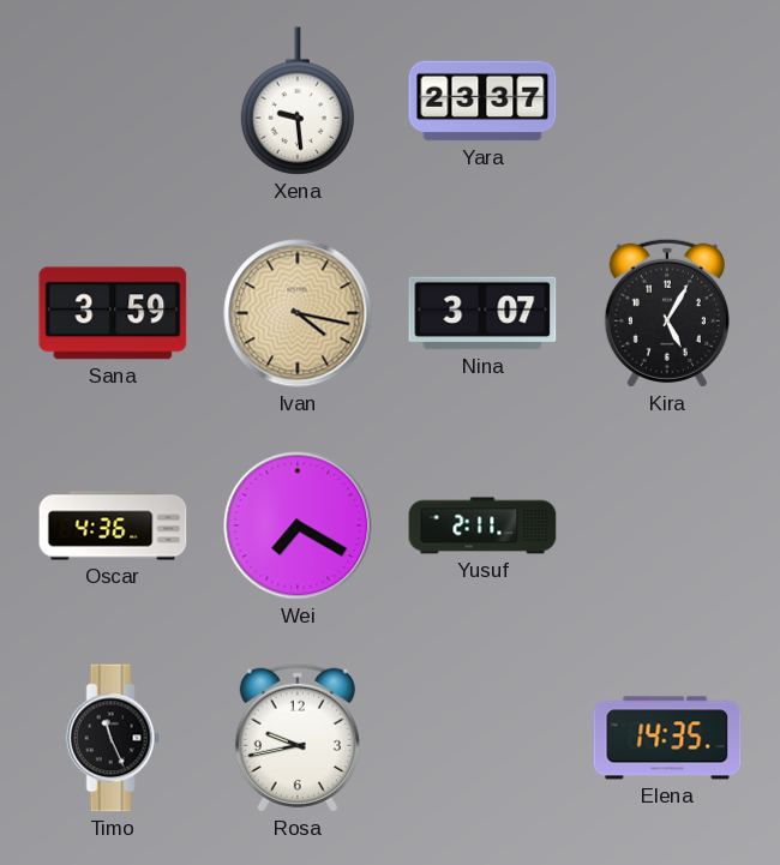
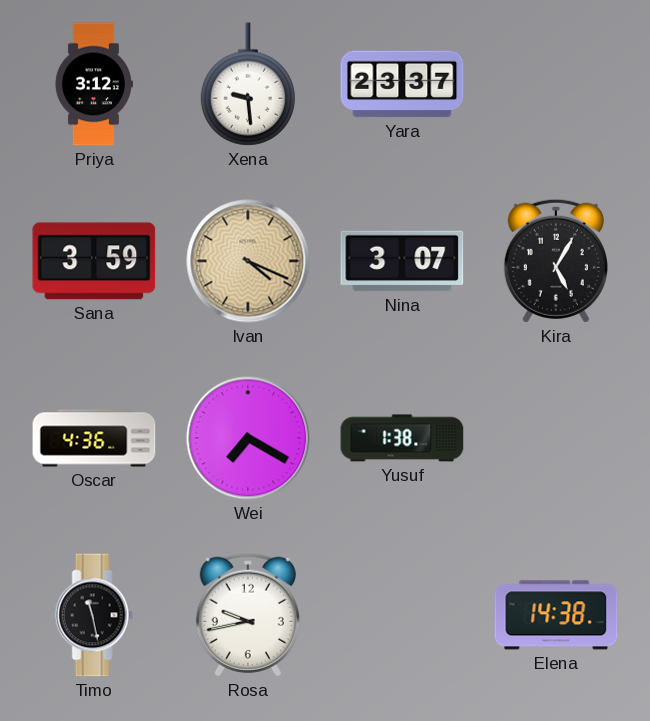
Priya: none -> 3:12 (93, 84)
Ivan: 4:17 -> 4:19 (248, 261)
Yusuf: 2:11 -> 1:38 (402, 438)
Timo: 11:26 -> 11:28 (94, 615)
Elena: 14:35 -> 14:38 (556, 615)
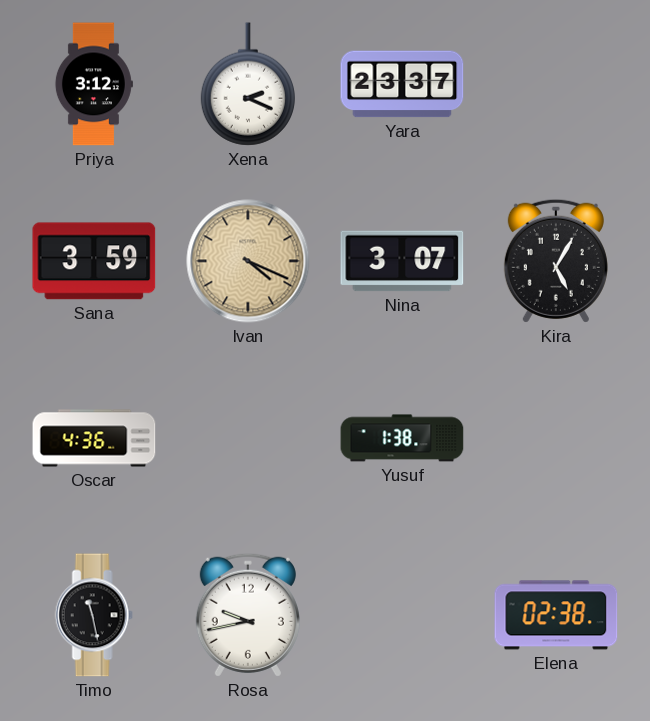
Xena: 9:29 -> 2:19 (248, 84)
Wei: 7:20 -> none (248, 438)
Elena: 14:38 -> 02:38 (556, 615)
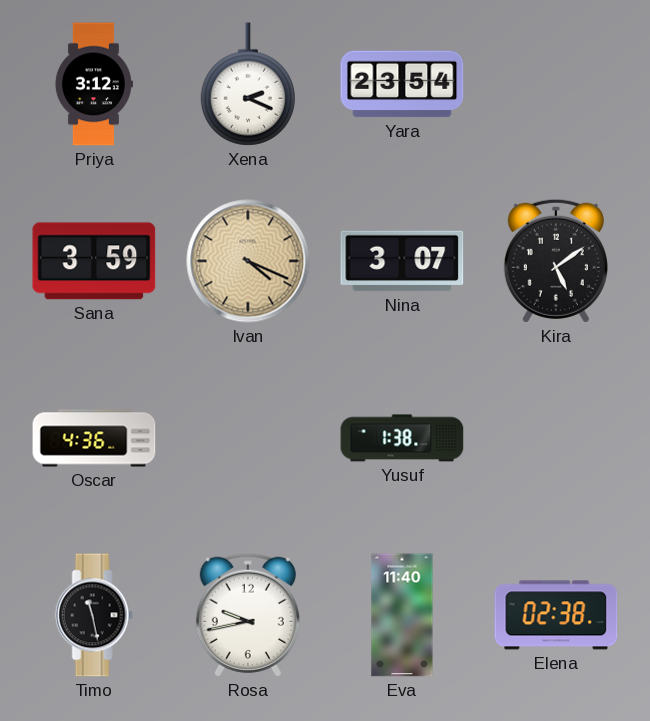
Yara: 23:37 -> 23:54 (402, 84)
Kira: 5:05 -> 5:09 (556, 261)
Eva: none -> 11:40 (402, 615)
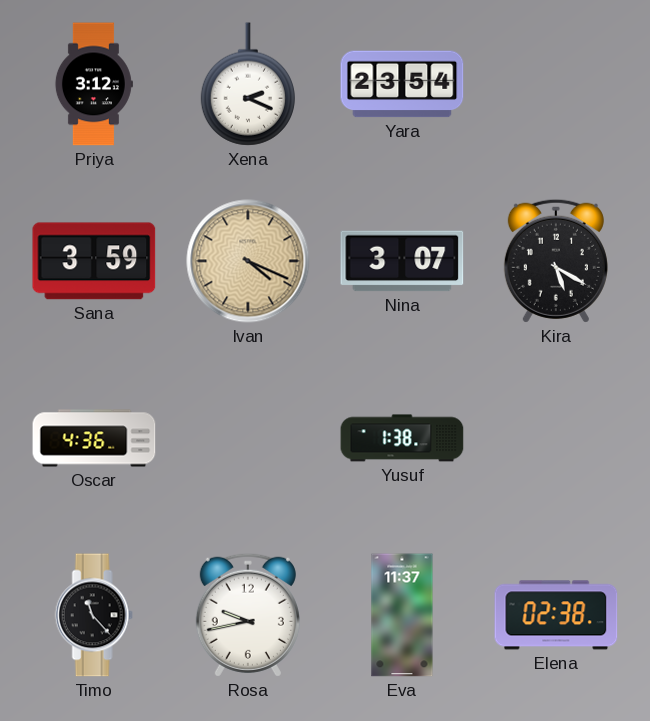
Kira: 5:09 -> 5:20 (556, 261)
Timo: 11:28 -> 11:23 (94, 615)
Eva: 11:40 -> 11:37 (402, 615)
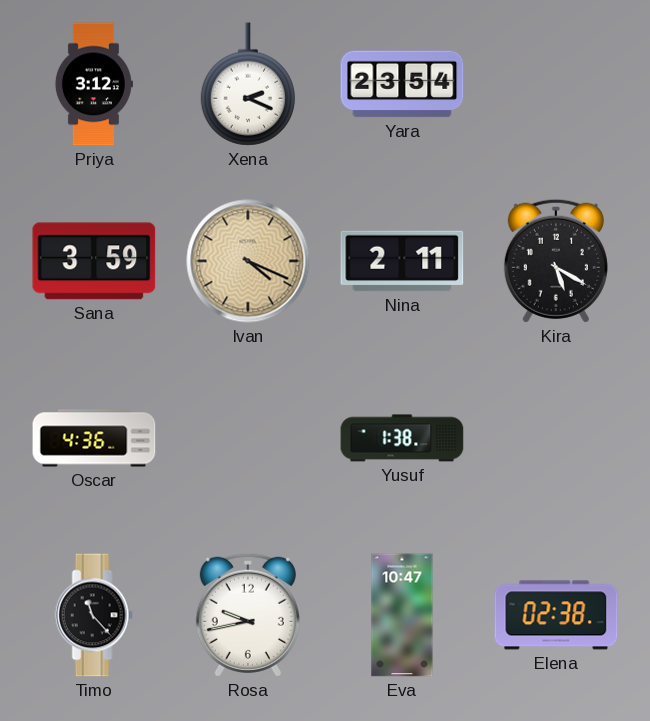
Nina: 3:07 -> 2:11 (402, 261)
Eva: 11:37 -> 10:47 (402, 615)
